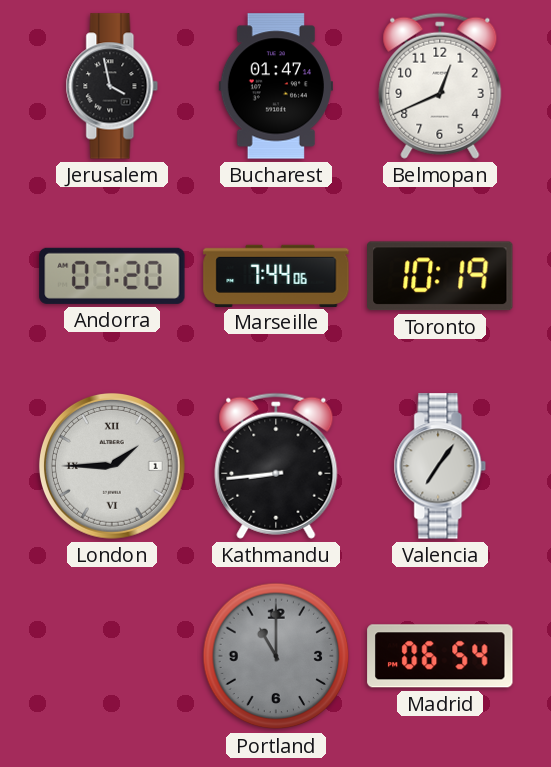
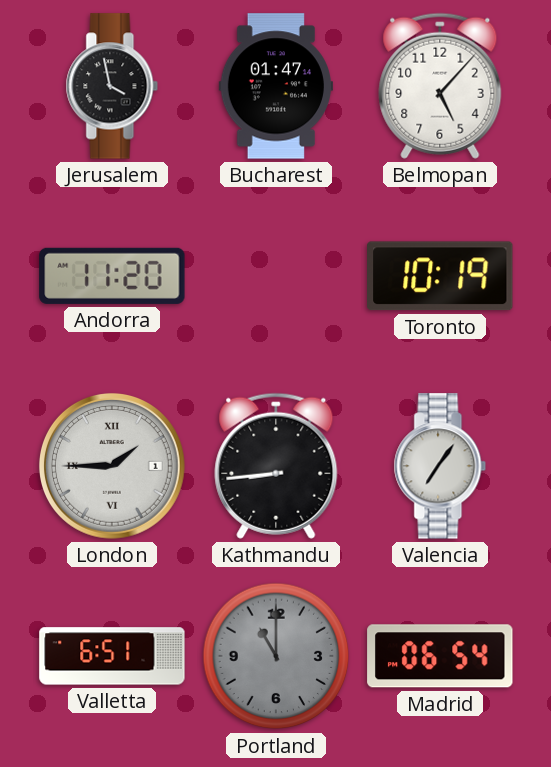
Belmopan: 12:41 -> 5:07 (440, 86)
Andorra: 07:20 -> 11:20 (112, 276)
Marseille: 7:44 -> none (276, 275)
Valletta: none -> 6:51 (112, 656)
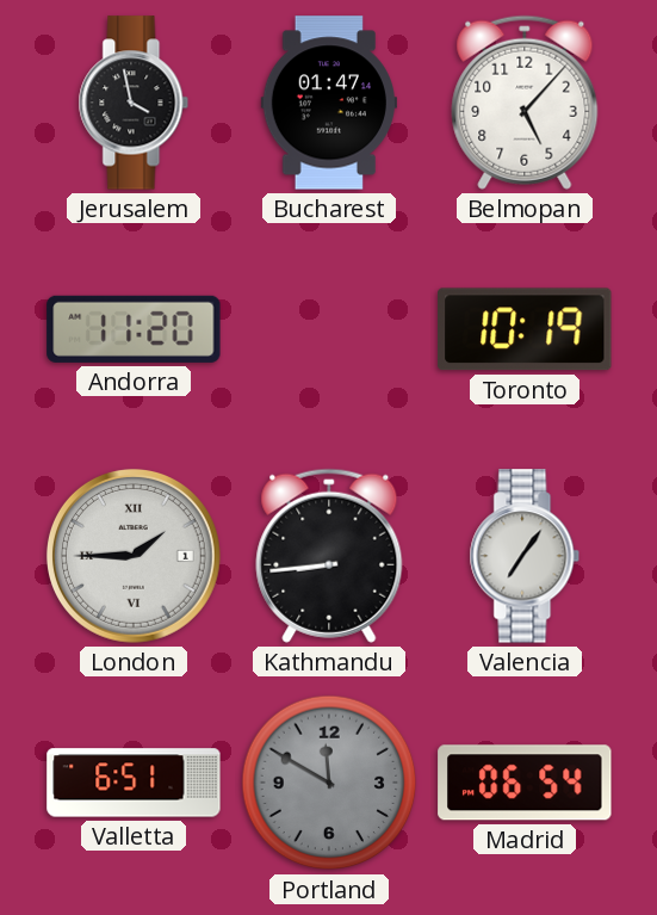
Portland: 11:00 -> 11:50 (329, 783)
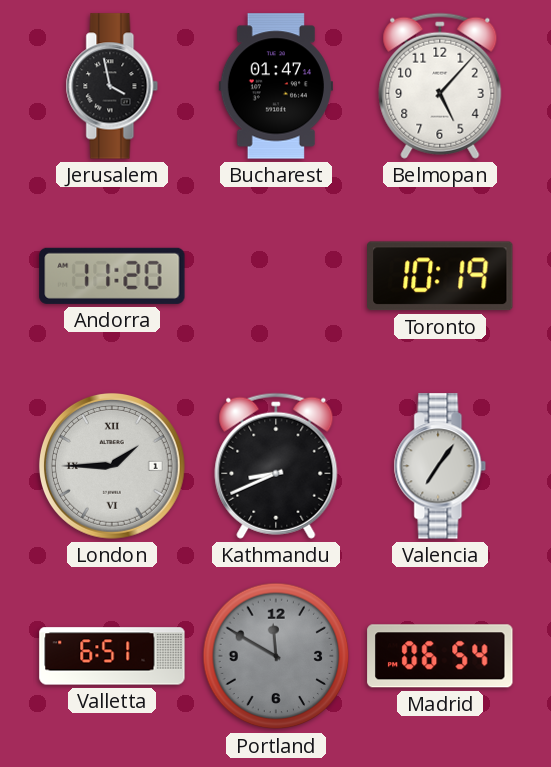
Kathmandu: 8:44 -> 8:41 (276, 466)
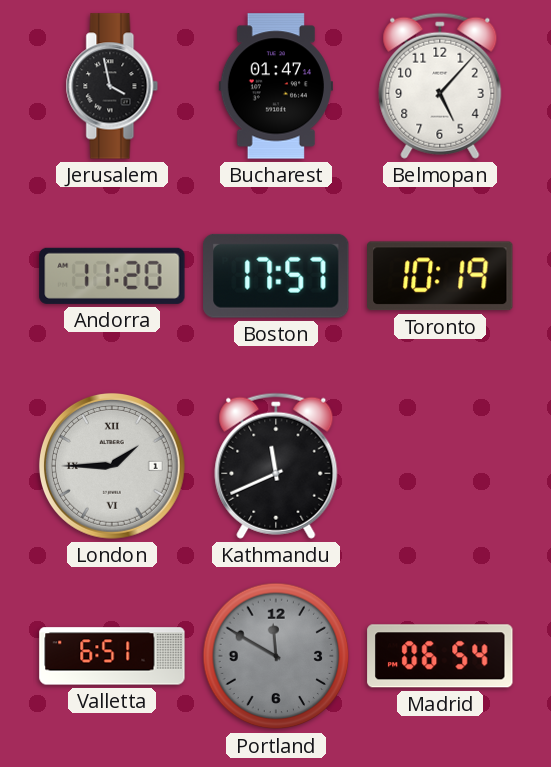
Boston: none -> 17:57 (276, 276)
Kathmandu: 8:41 -> 11:41 (276, 466)
Valencia: 7:06 -> none (440, 466)
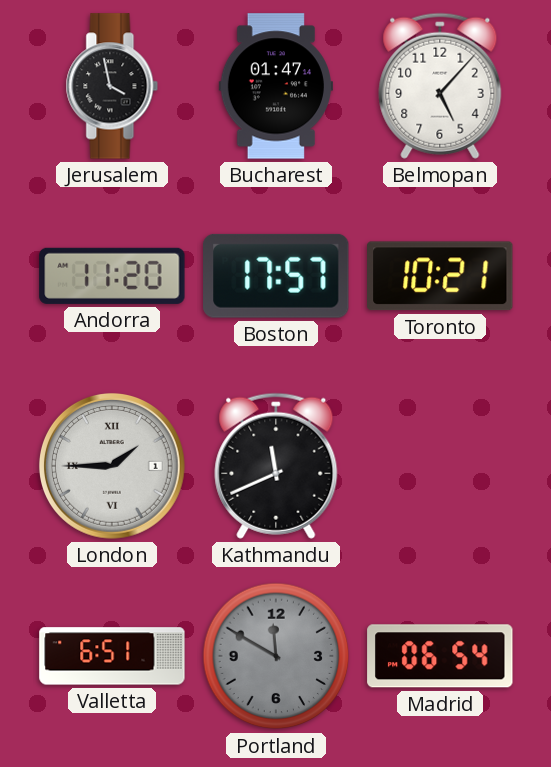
Toronto: 10:19 -> 10:21 (440, 276)
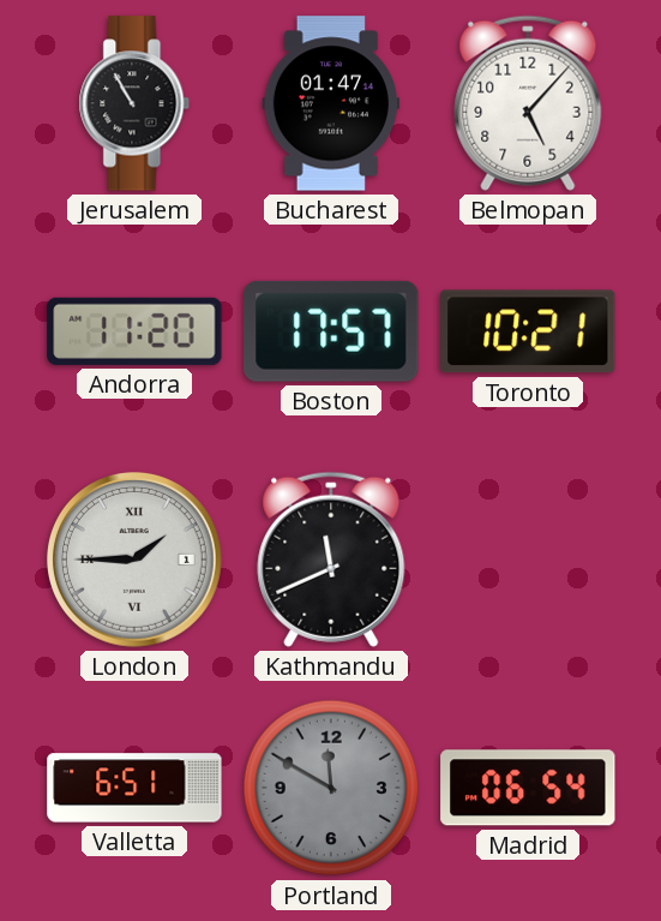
Jerusalem: 3:58 -> 10:55 (134, 103)
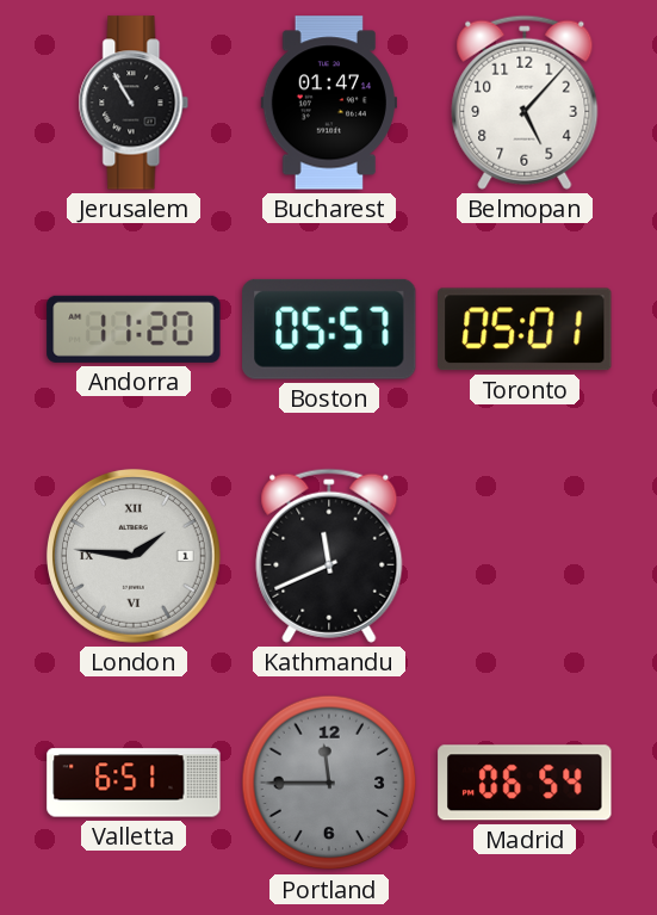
Boston: 17:57 -> 05:57 (329, 329)
Toronto: 10:21 -> 05:01 (525, 329)
London: 1:45 -> 1:46 (134, 556)
Portland: 11:50 -> 11:45 (329, 783)
